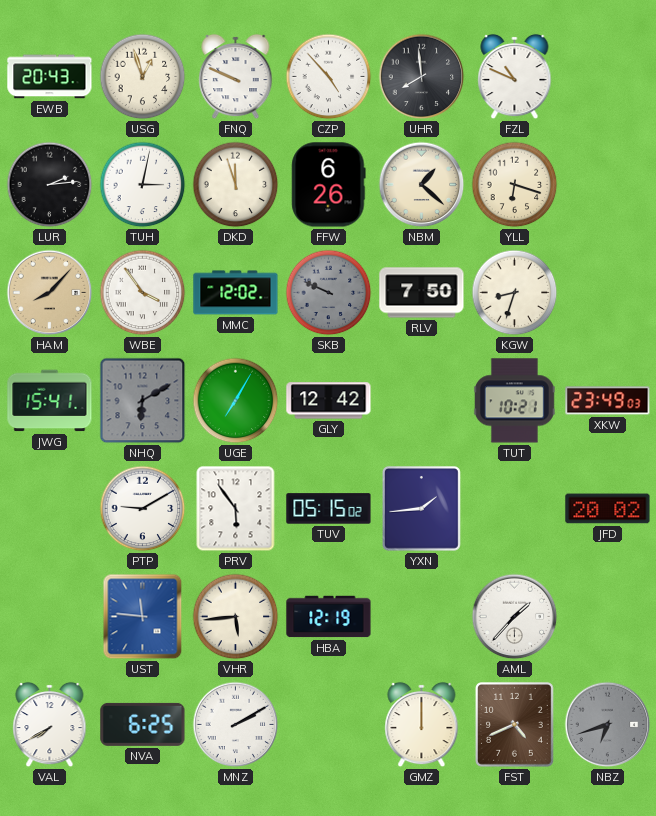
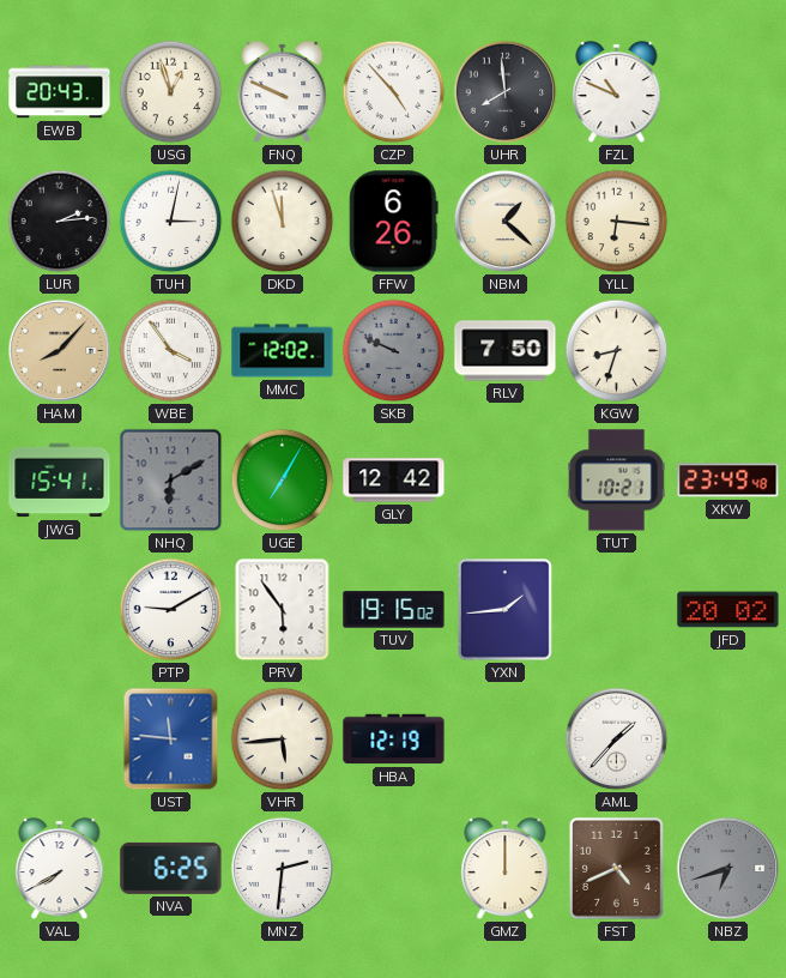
YLL: 6:18 -> 6:16 (617, 222)
XKW: 23:49:03 -> 23:49:48 (728, 481)
TUV: 05:15 -> 19:15 (394, 610)
MNZ: 2:10 -> 2:31 (283, 869)
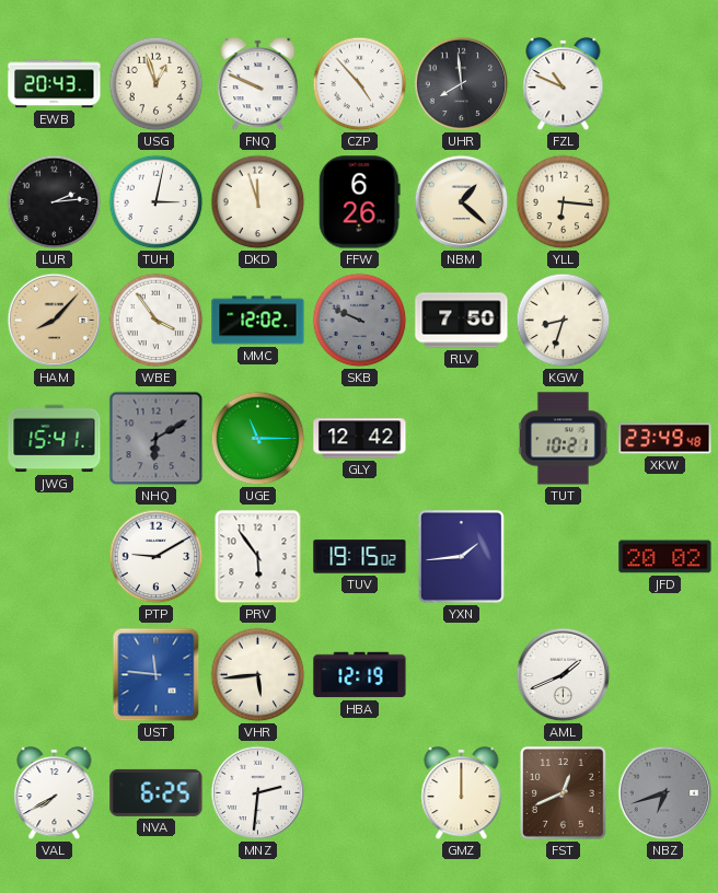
UGE: 7:05 -> 11:15 (258, 439)
AML: 1:37 -> 1:41 (564, 675)
FST: 4:41 -> 12:41 (564, 793)
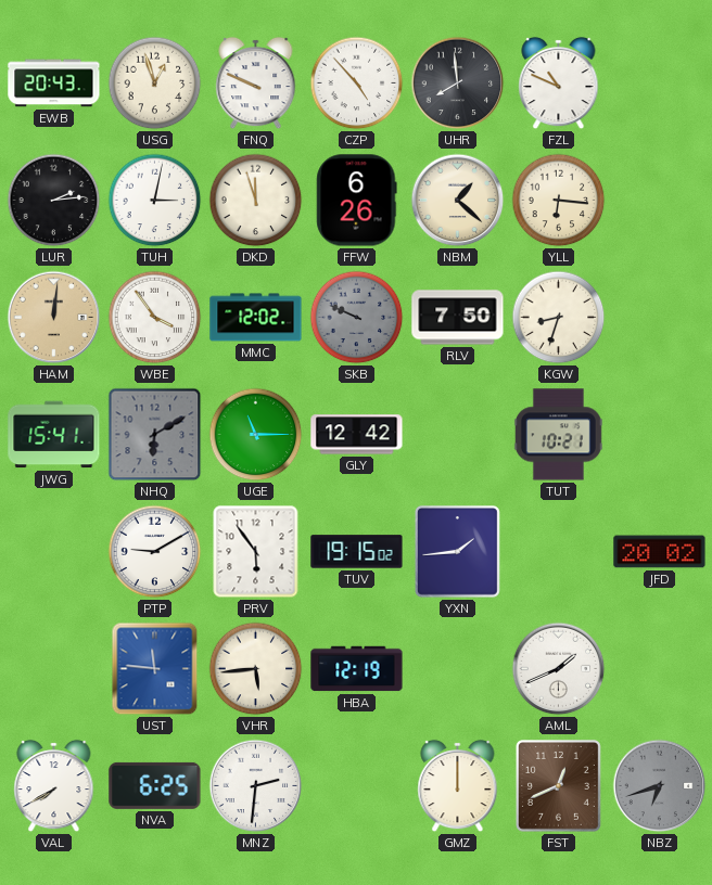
HAM: 8:07 -> 12:01 (54, 318)
XKW: 23:49 -> none (665, 439)
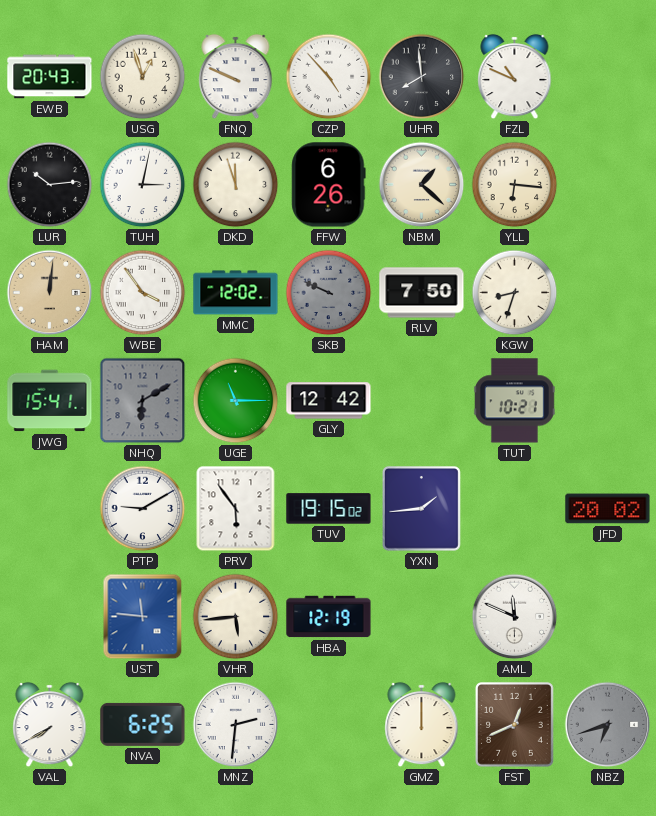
LUR: 2:14 -> 10:14 (50, 185)
AML: 1:41 -> 11:49 (515, 617)
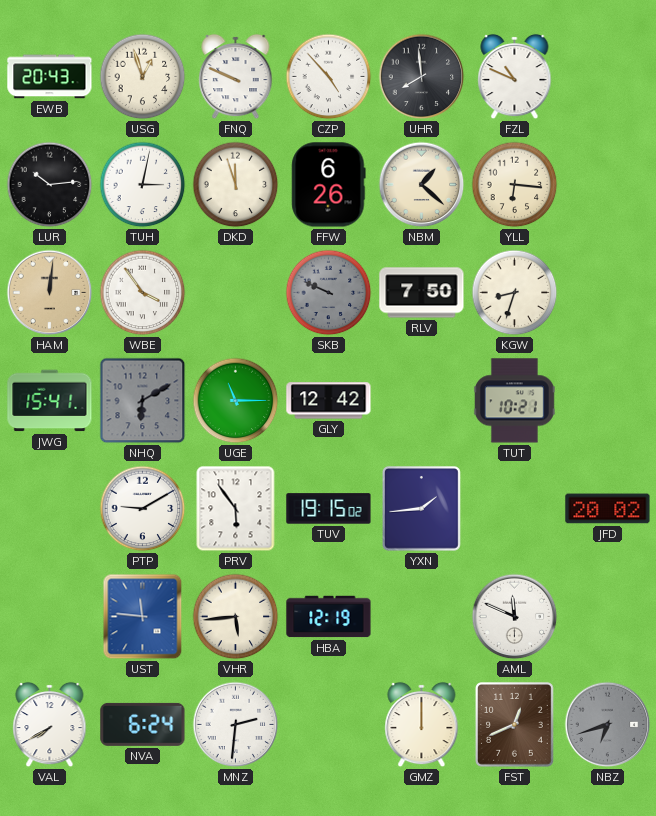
MMC: 12:02 -> none (236, 293)
NVA: 6:25 -> 6:24 (143, 724)
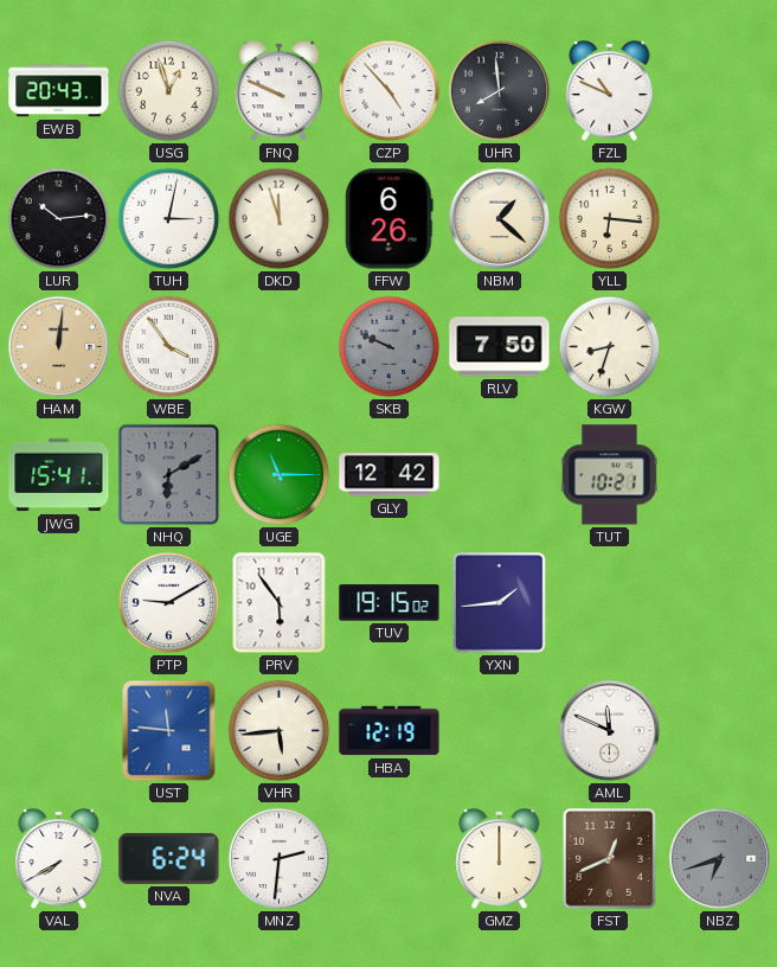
JFD: 20:02 -> none (608, 509)
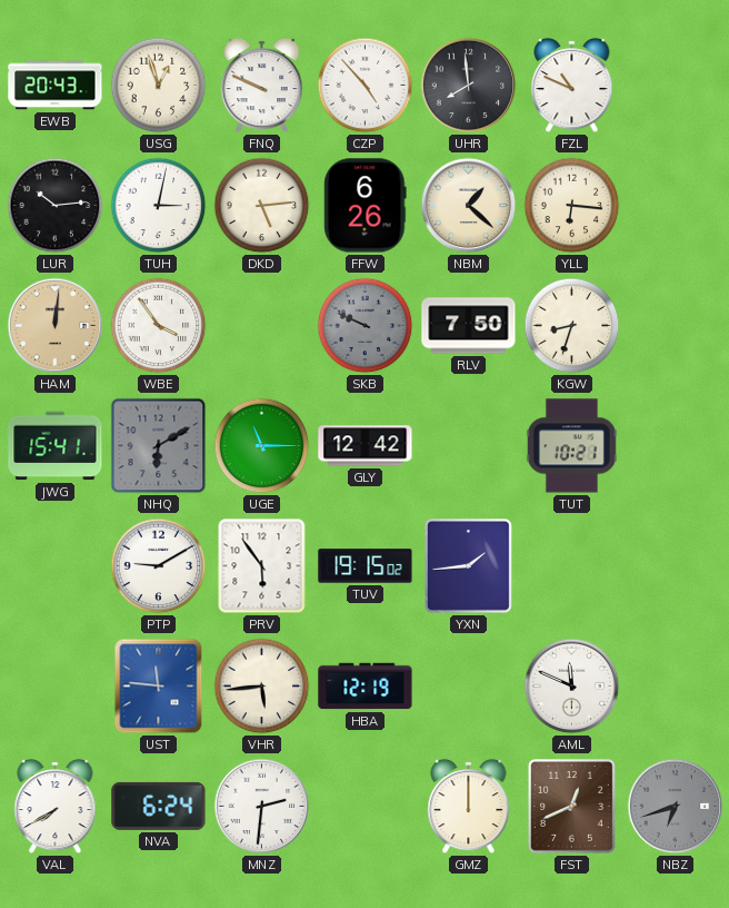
DKD: 11:57 -> 5:14 (262, 206)
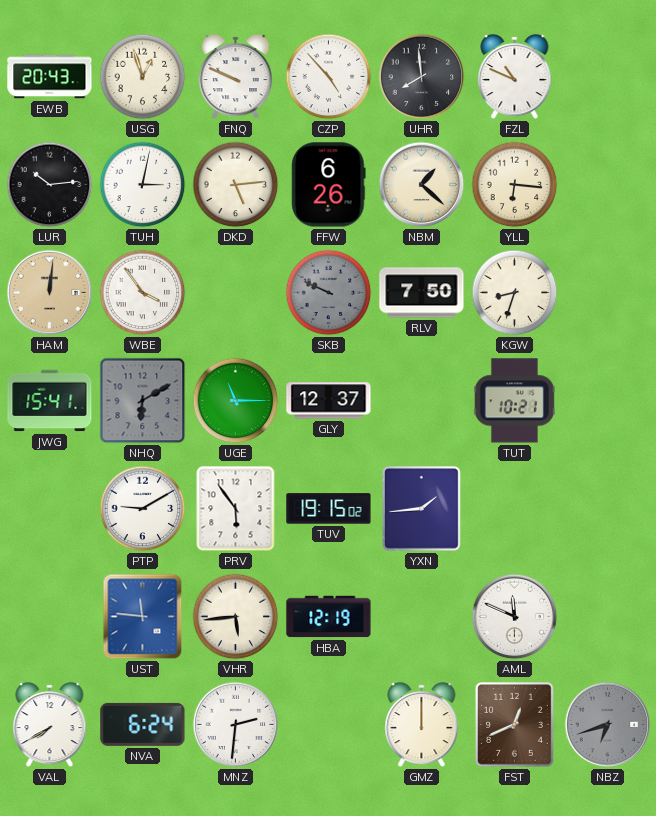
GLY: 12:42 -> 12:37 (329, 401)
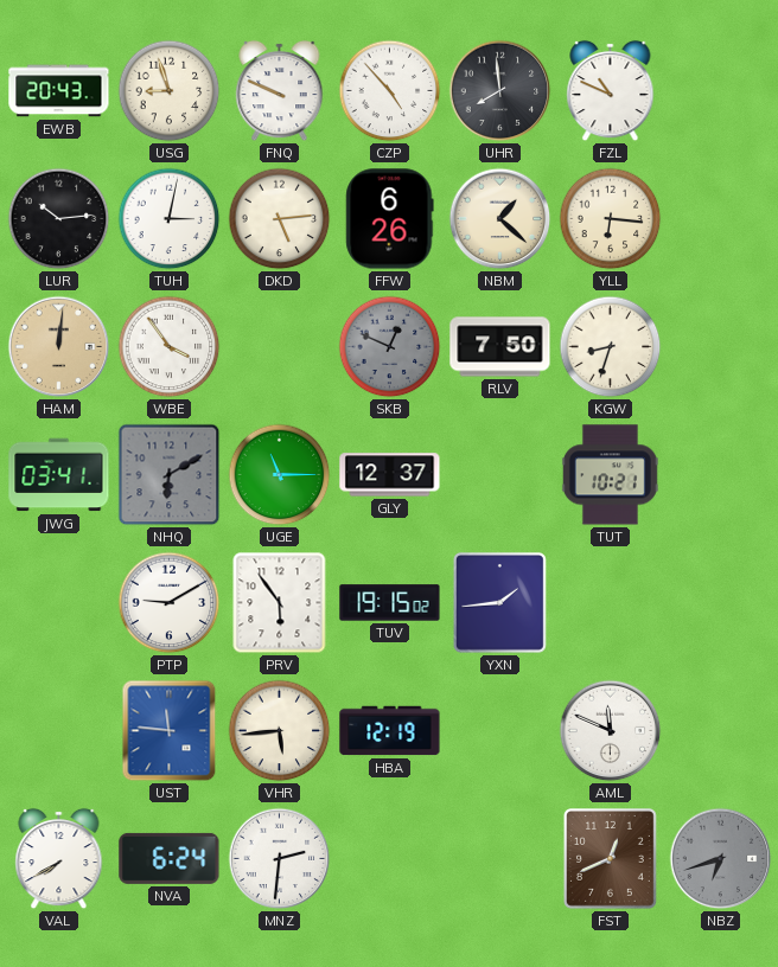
USG: 12:57 -> 8:57 (170, 91)
SKB: 9:49 -> 12:49 (390, 347)
JWG: 15:41 -> 03:41 (59, 475)
GMZ: 12:00 -> none (422, 725)
